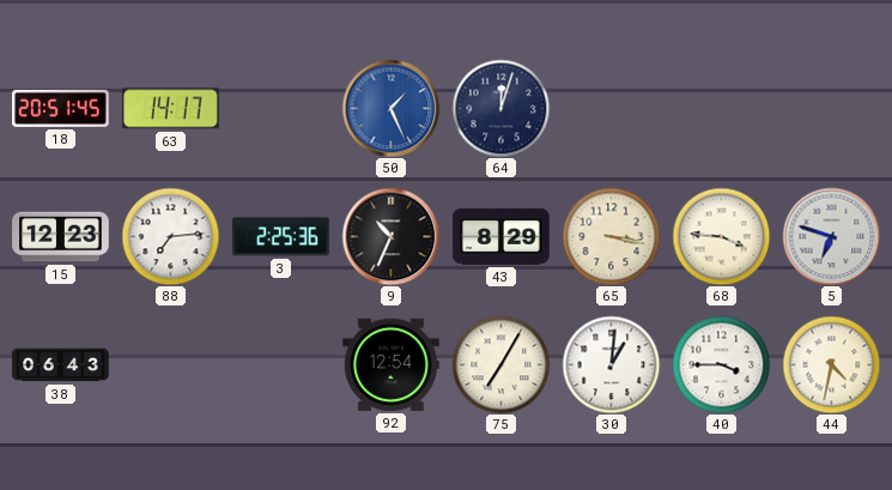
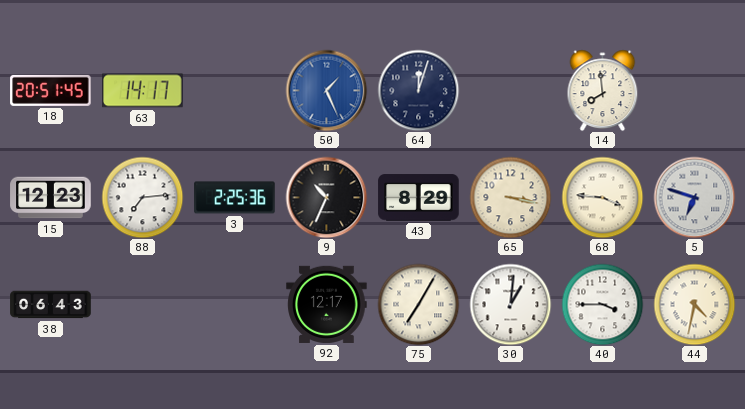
14: none -> 7:59 (603, 90)
92: 12:54 -> 12:17 (327, 304)
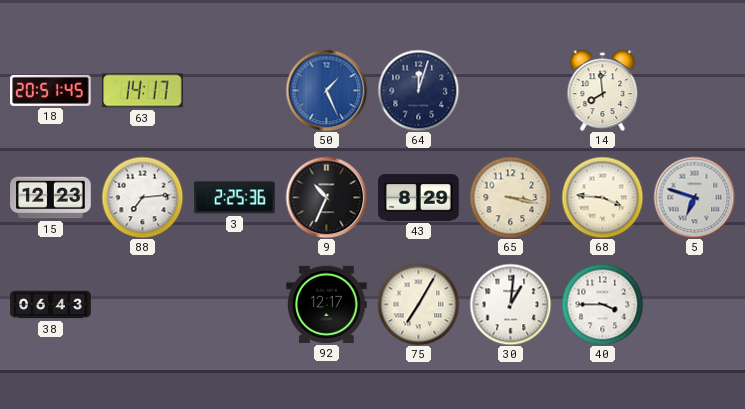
44: 4:32 -> none (694, 304)
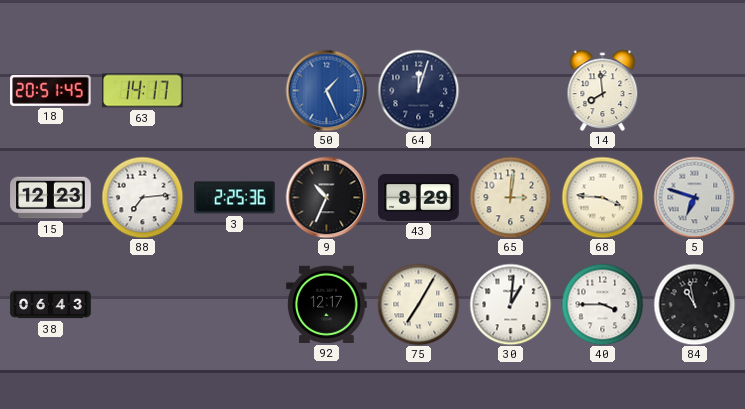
65: 3:17 -> 3:01 (510, 197)
84: none -> 10:58 (694, 304)
